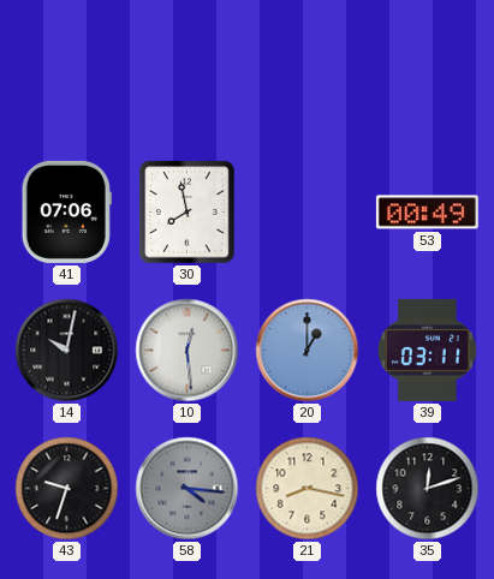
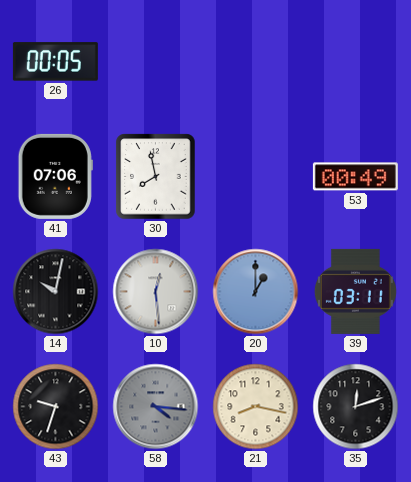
26: none -> 00:05 (55, 62)
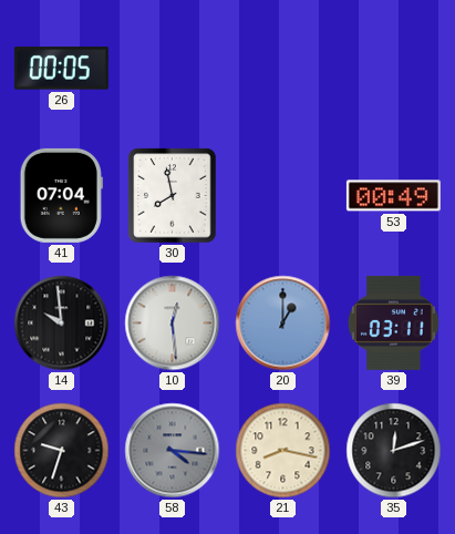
41: 07:06 -> 07:04 (61, 195)
14: 10:02 -> 9:59 (62, 324)
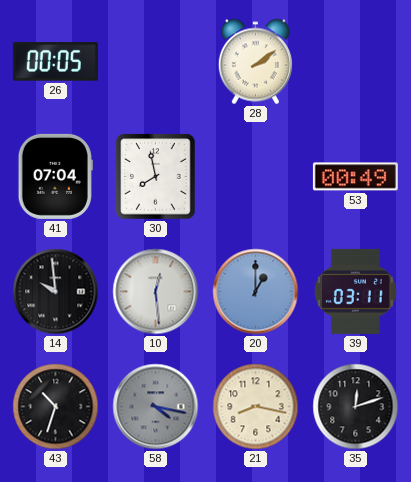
28: none -> 2:09 (255, 62)
43: 9:33 -> 10:33 (56, 407)
58: 4:16 -> 4:17 (156, 407)
